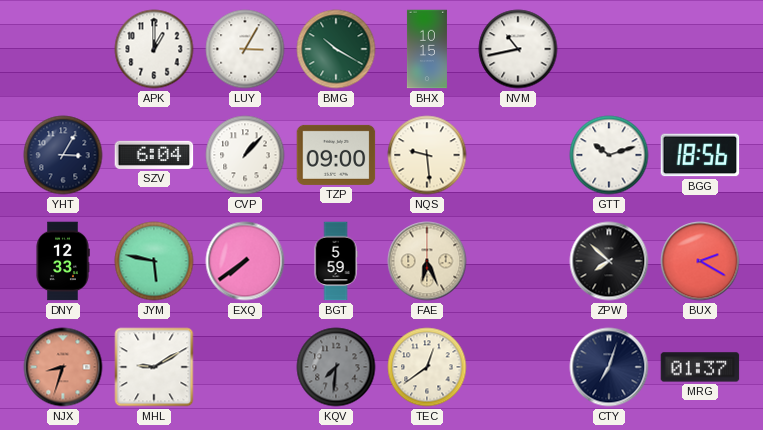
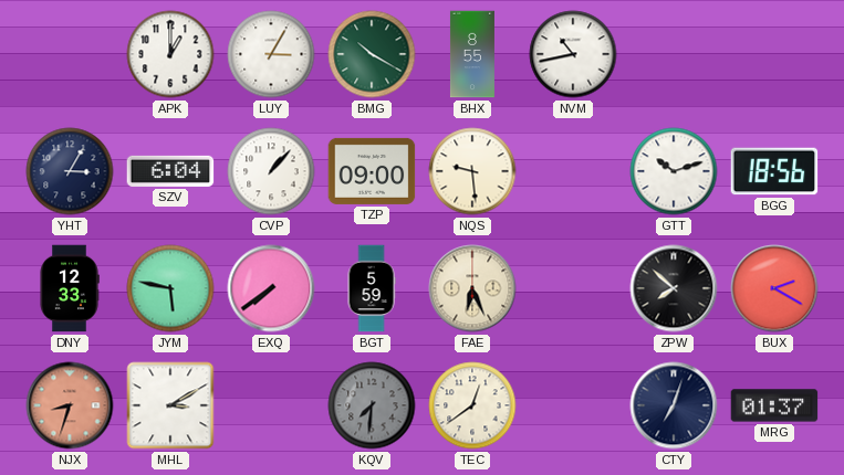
BHX: 10:15 -> 8:55 (472, 54)
MHL: 9:10 -> 3:10 (170, 405)
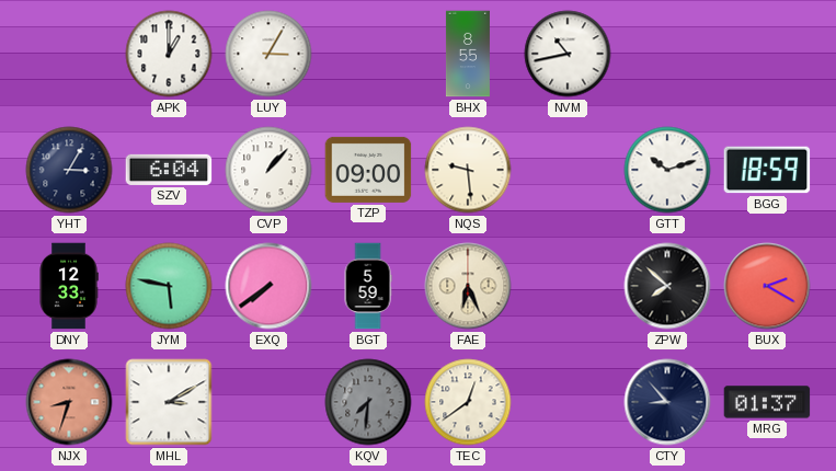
BMG: 10:20 -> none (372, 54)
BGG: 18:56 -> 18:59 (767, 170)
CTY: 7:03 -> 8:53 (667, 402)
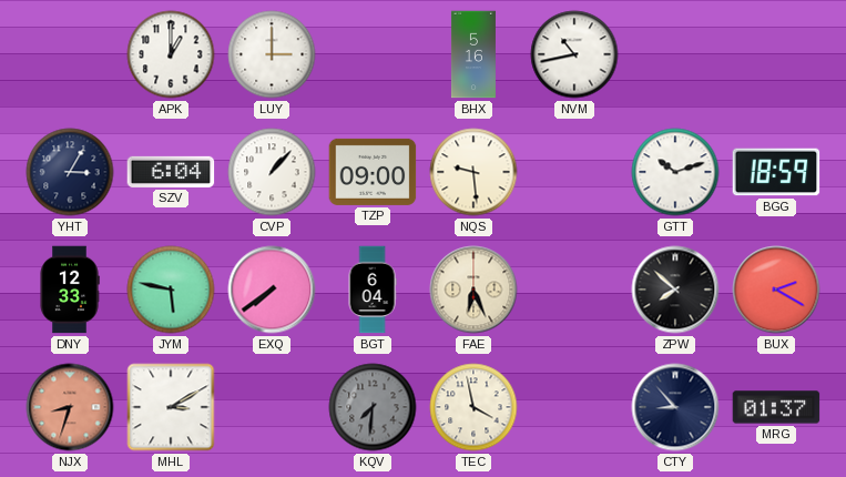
LUY: 3:05 -> 3:00 (272, 54)
BHX: 8:55 -> 5:16 (473, 54)
BGT: 5:59 -> 6:04 (373, 290)
TEC: 12:39 -> 3:58 (473, 407)
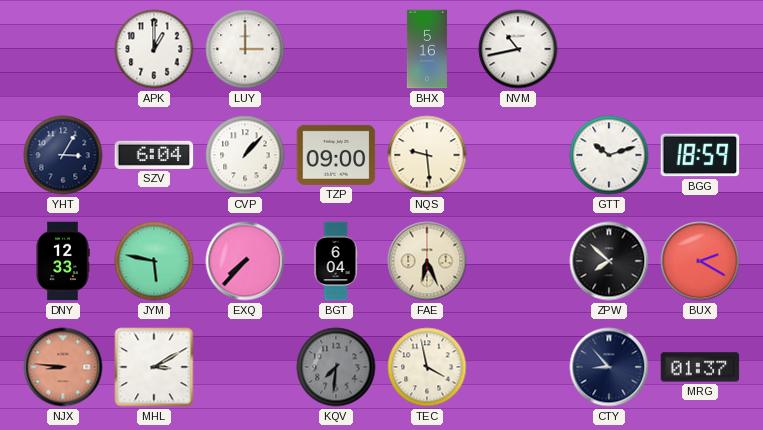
EXQ: 7:39 -> 7:37 (245, 261)
NJX: 8:33 -> 8:46 (63, 367)
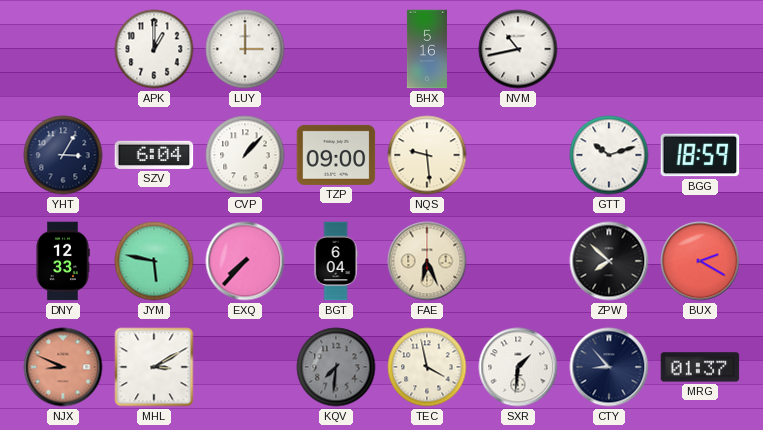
NJX: 8:46 -> 8:49 (63, 367)
SXR: none -> 1:31 (518, 367)
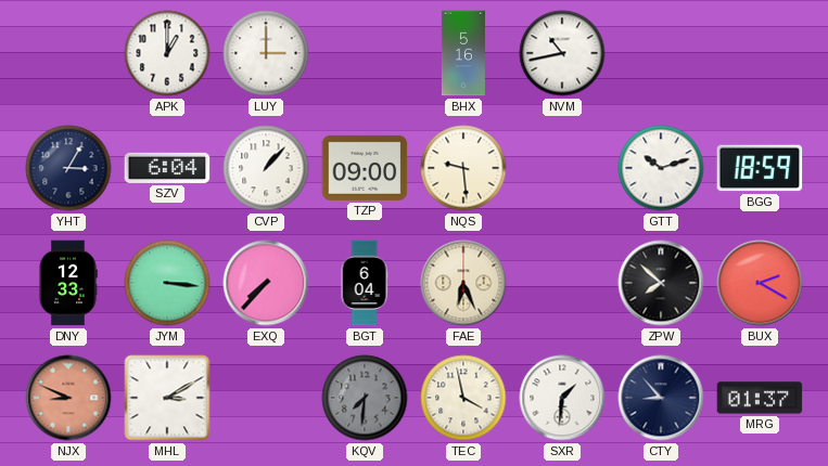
JYM: 5:47 -> 3:16 (167, 283)
